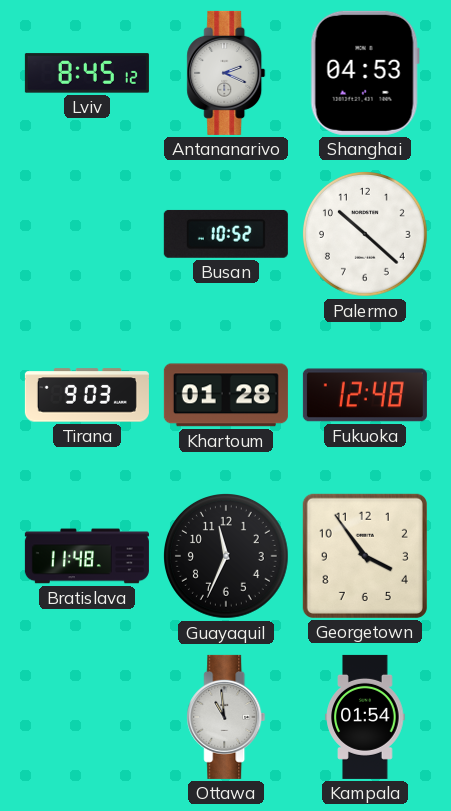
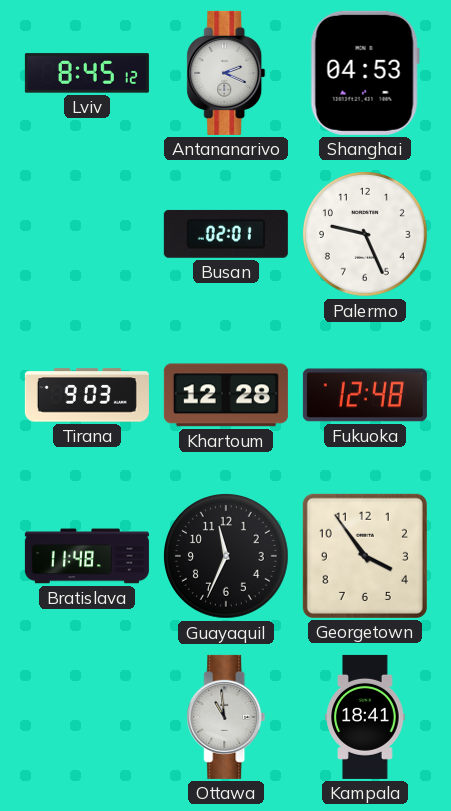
Busan: 10:52 -> 02:01 (226, 234)
Palermo: 10:22 -> 9:26 (366, 235)
Khartoum: 01:28 -> 12:28 (226, 395)
Kampala: 01:54 -> 18:41 (365, 717)
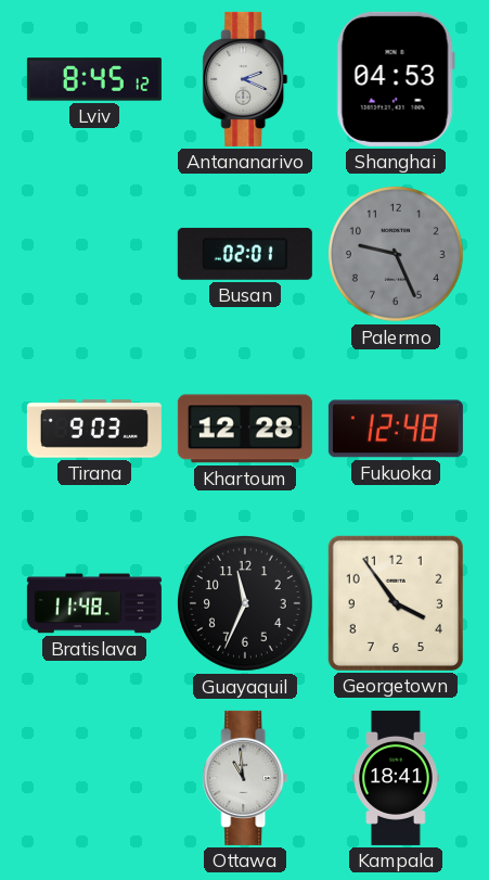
Palermo dial: white -> grey (397, 255)
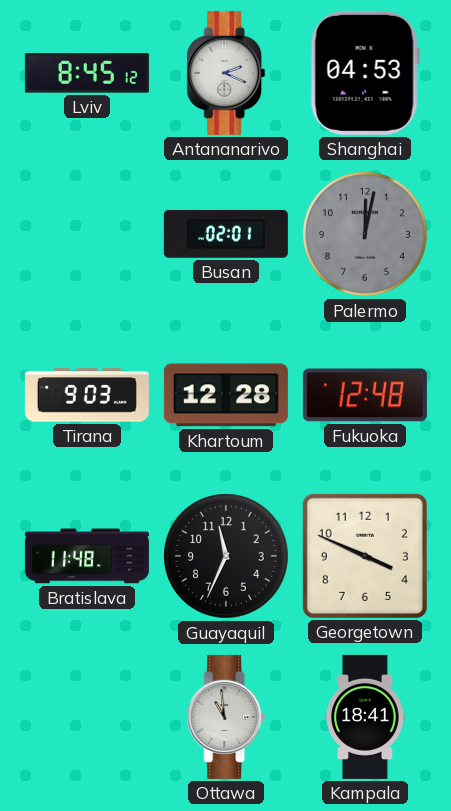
Palermo: 9:26 -> 12:02 (366, 235)
Georgetown: 3:54 -> 3:49 (365, 556)
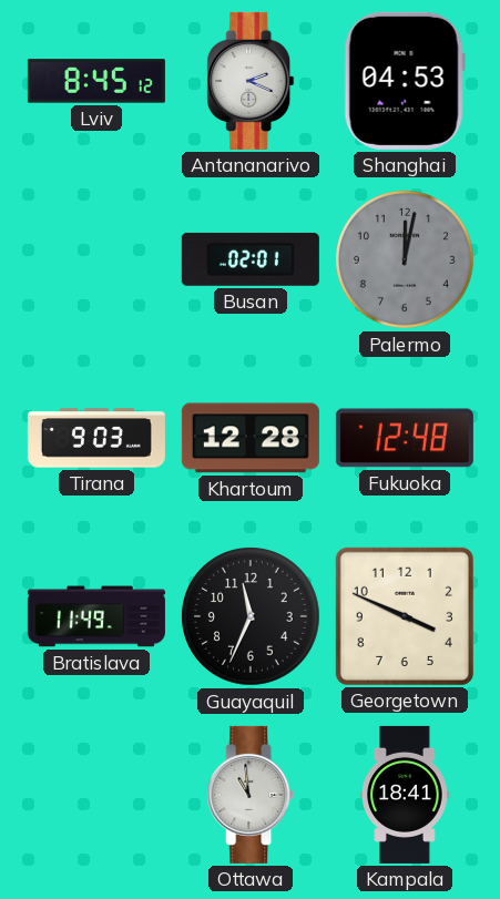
Bratislava: 11:48 -> 11:49 (96, 616)
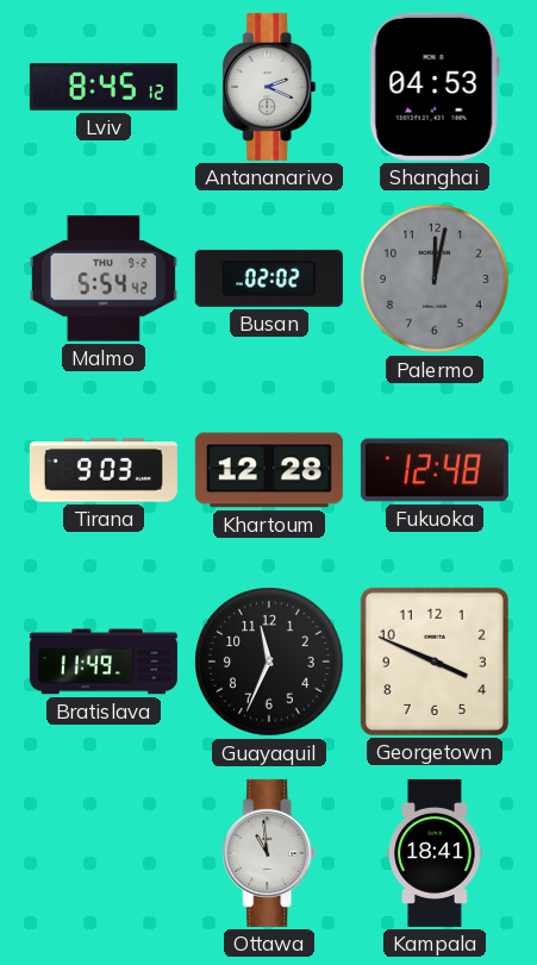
Malmo: none -> 5:54 (104, 278)
Busan: 02:01 -> 02:02 (269, 278)
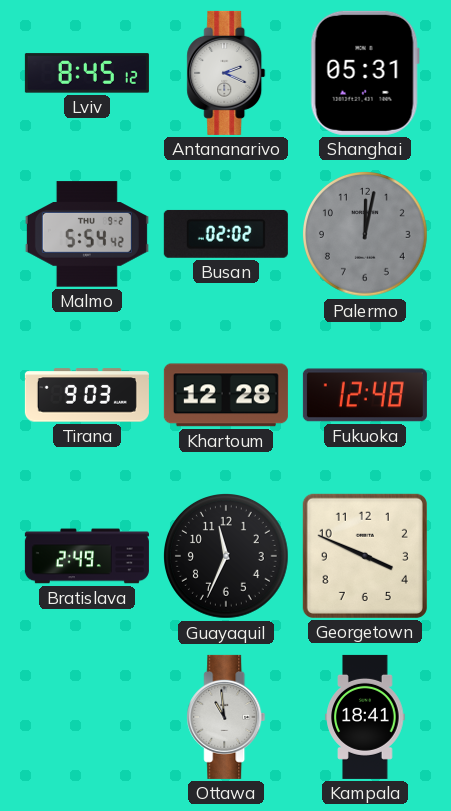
Shanghai: 04:53 -> 05:31 (365, 73)
Bratislava: 11:49 -> 2:49 (87, 556)
